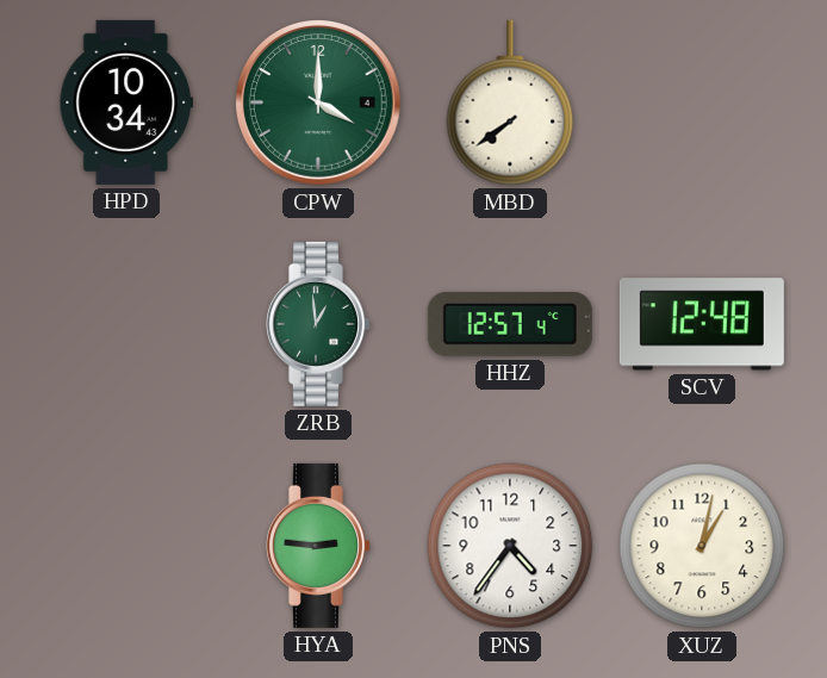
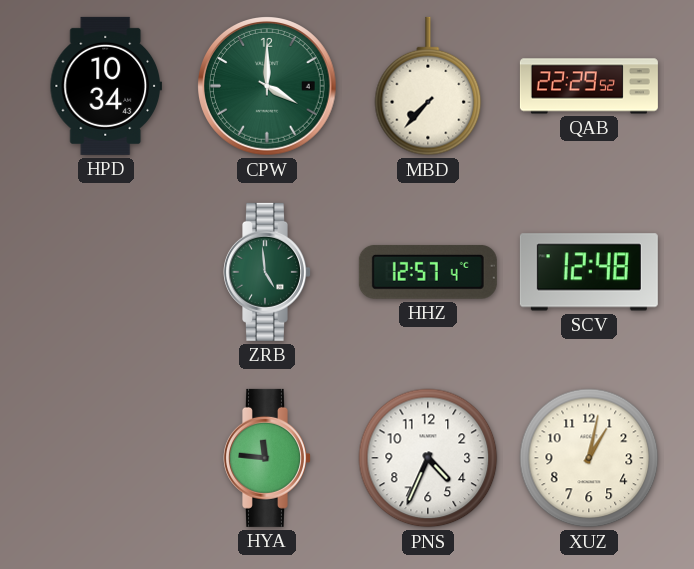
MBD: 7:39 -> 7:37 (428, 86)
QAB: none -> 22:29 (589, 86)
ZRB: 12:59 -> 4:59 (268, 272)
HYA: 2:46 -> 11:46 (268, 458)
PNS: 4:36 -> 4:34 (428, 458)
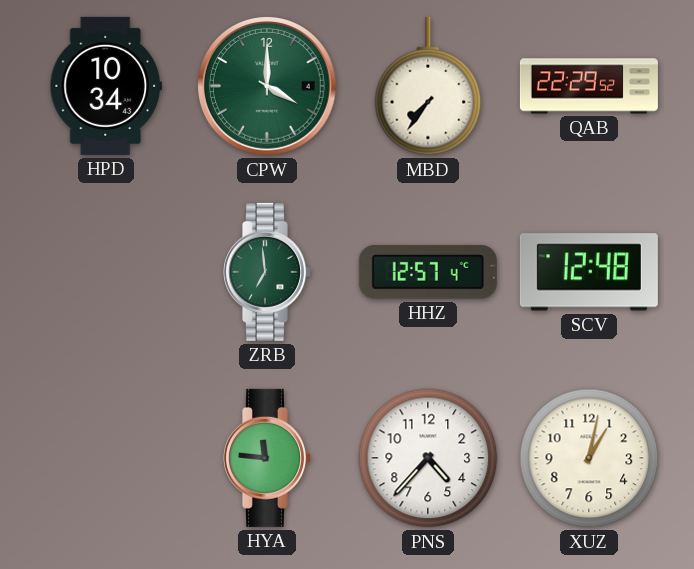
MBD: 7:37 -> 7:36 (428, 86)
ZRB: 4:59 -> 6:59 (268, 272)
PNS: 4:34 -> 4:37 (428, 458)
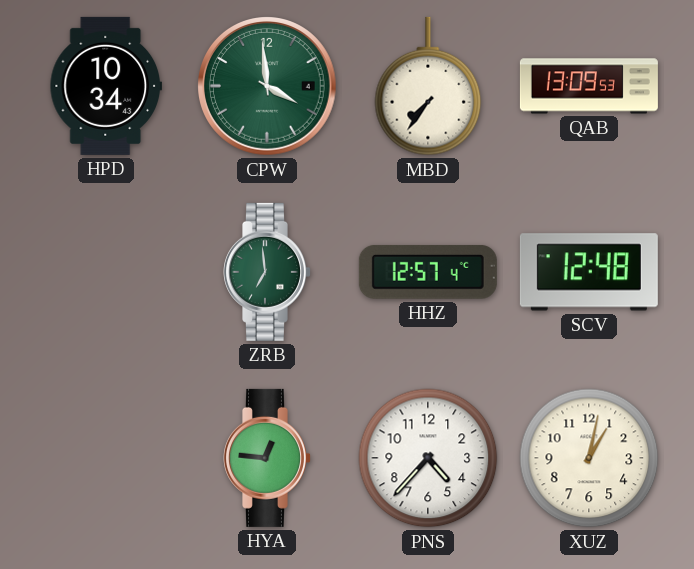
CPW: 4:00 -> 3:59 (268, 87)
QAB: 22:29 -> 13:09 (589, 86)
HYA: 11:46 -> 12:46 (268, 458)
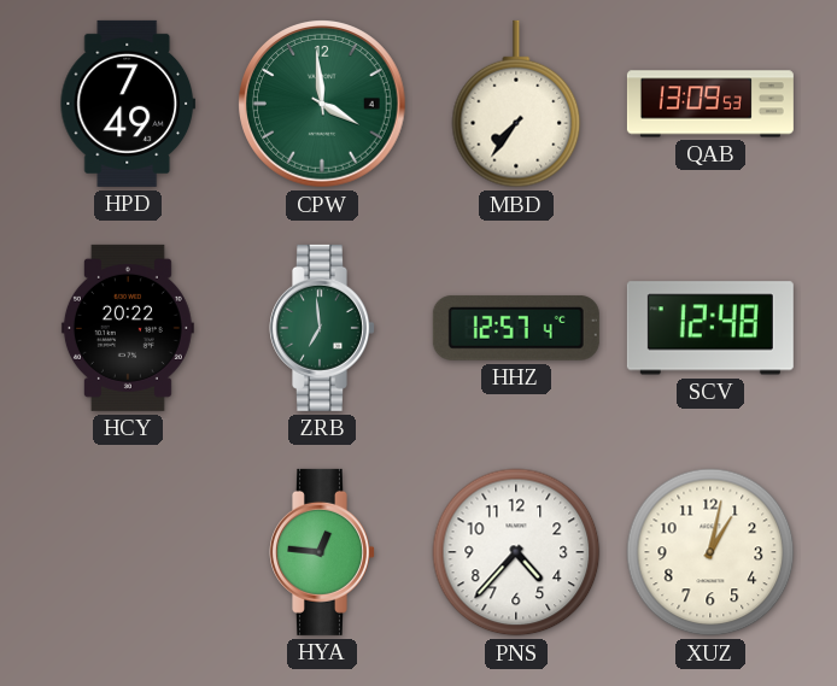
HPD: 10:34 -> 7:49 (127, 104)
HCY: none -> 20:22 (128, 328)
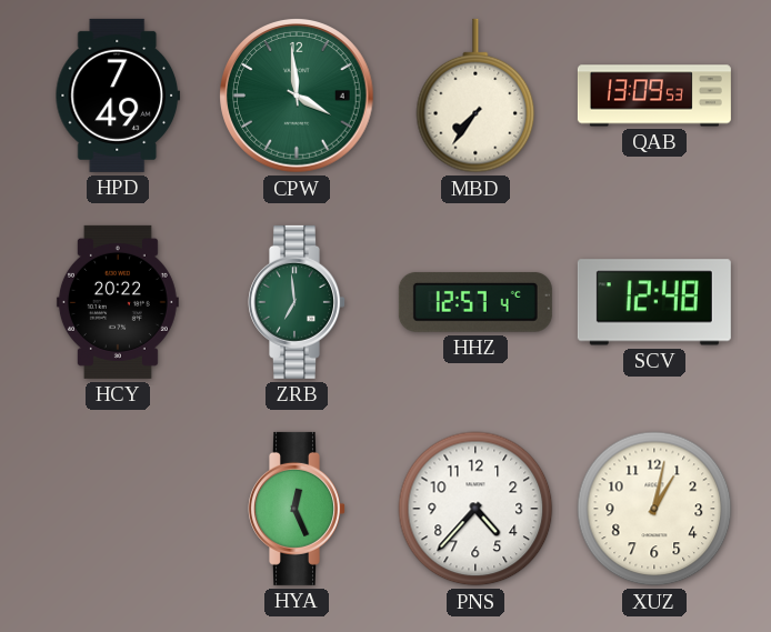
HYA: 12:46 -> 12:26 (298, 509)
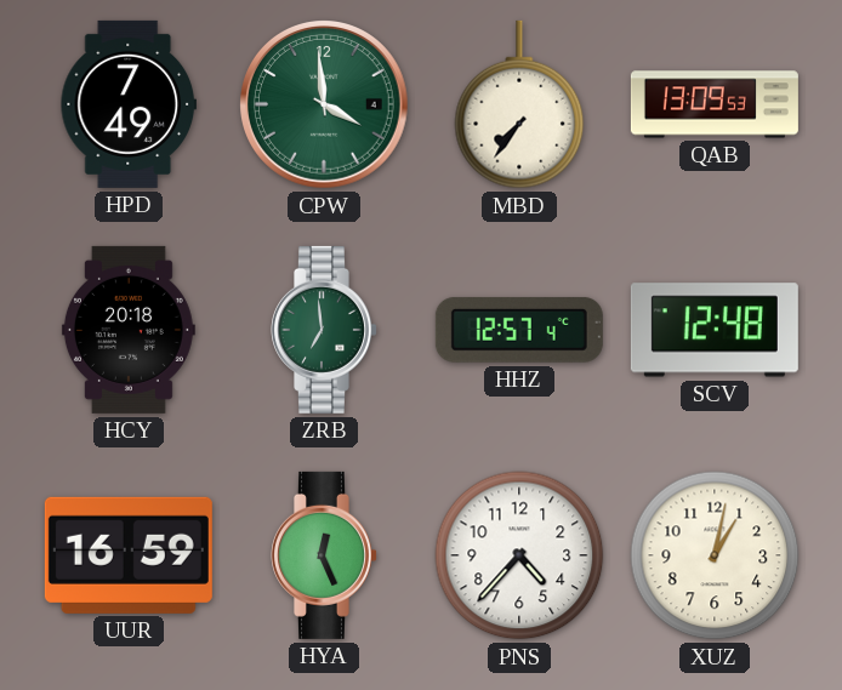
HCY: 20:22 -> 20:18 (129, 330)
UUR: none -> 16:59 (129, 555)
